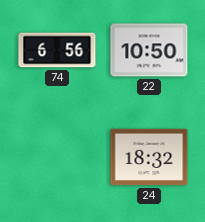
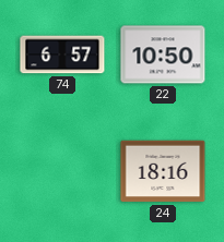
74: 6:56 -> 6:57 (62, 55)
24: 18:32 -> 18:16 (163, 171)
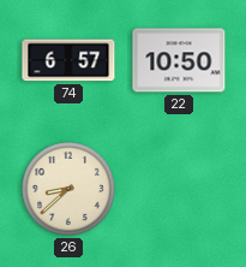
26: none -> 8:38 (70, 190)
24: 18:16 -> none (163, 171)
